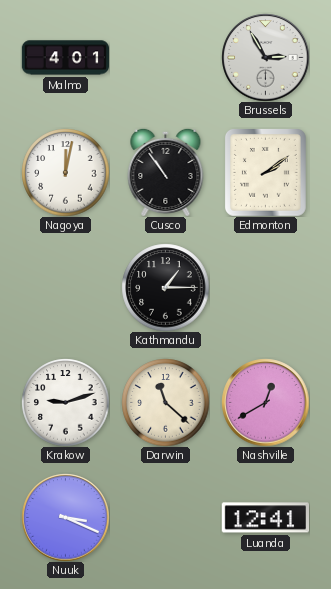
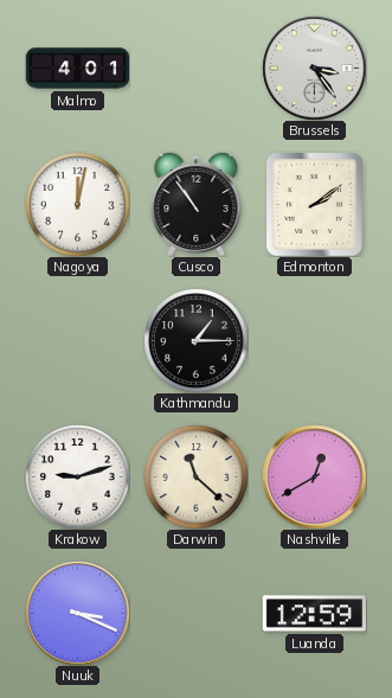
Brussels: 2:55 -> 3:24 (314, 68)
Luanda: 12:41 -> 12:59 (314, 614)
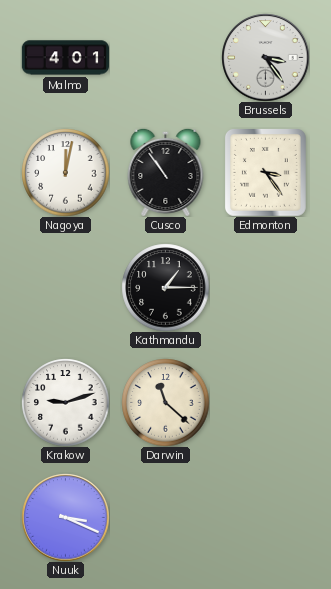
Edmonton: 2:09 -> 3:24 (265, 172)
Nashville: 12:40 -> none (314, 476)
Luanda: 12:59 -> none (314, 614)
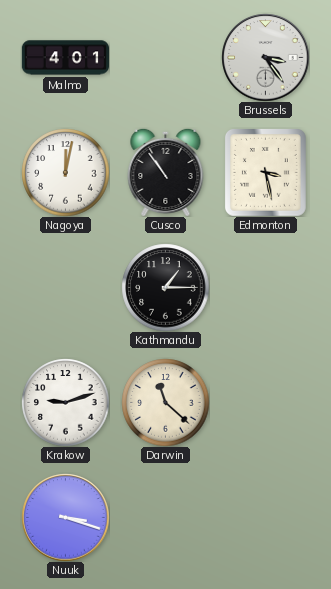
Edmonton: 3:24 -> 3:28 (265, 172)
Nuuk: 3:19 -> 3:18 (65, 517)
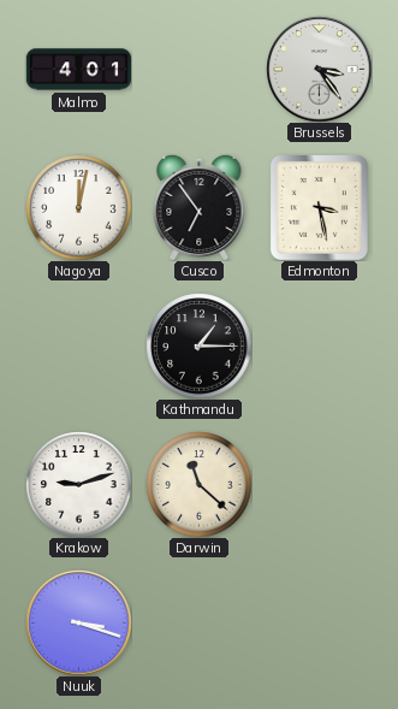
Cusco: 10:54 -> 6:54 (200, 207)
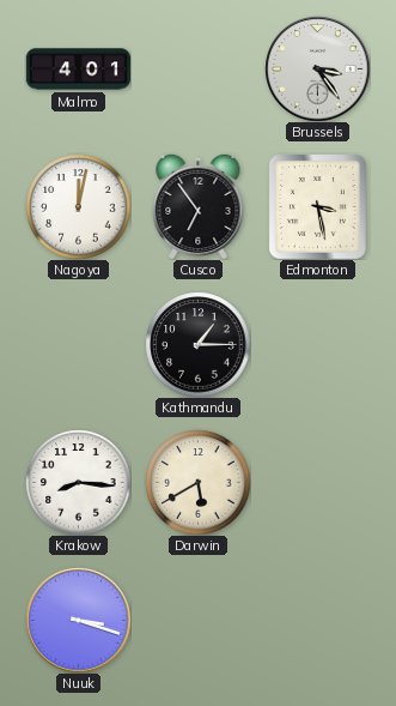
Krakow: 9:12 -> 8:16 (78, 482)
Darwin: 11:22 -> 5:40 (197, 482)
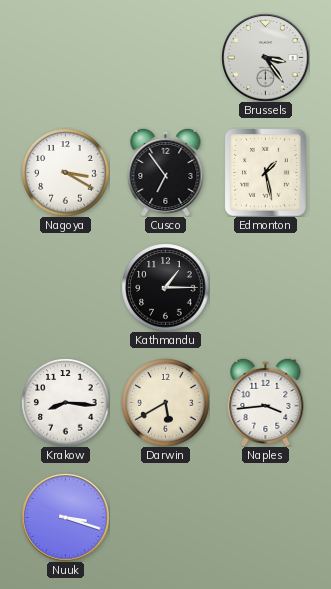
Malmo: 4:01 -> none (78, 70)
Nagoya: 12:02 -> 3:20 (65, 172)
Edmonton: 3:28 -> 1:28 (265, 172)
Naples: none -> 3:44 (266, 402)
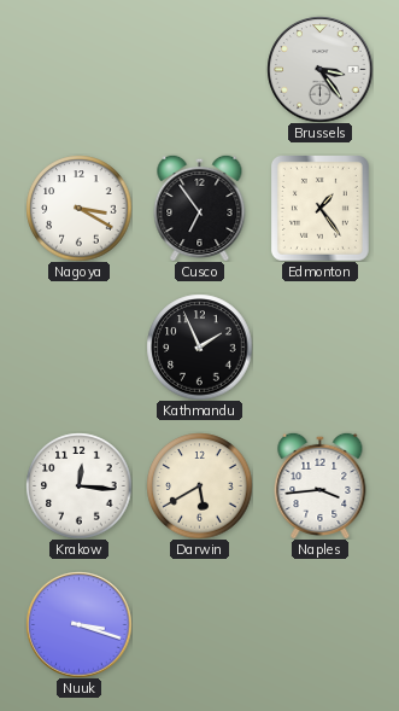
Edmonton: 1:28 -> 1:24 (319, 208)
Kathmandu: 1:15 -> 1:56 (199, 346)
Krakow: 8:16 -> 12:16 (78, 485)
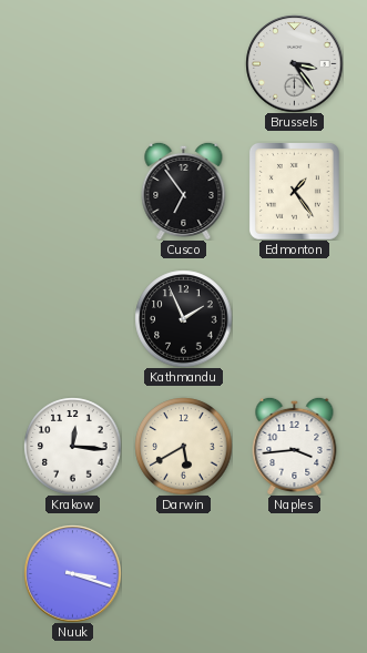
Nagoya: 3:20 -> none (78, 208)
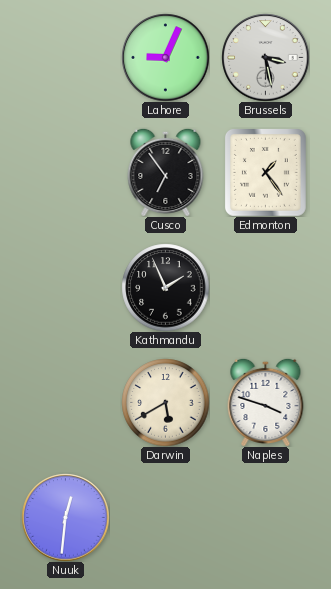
Lahore: none -> 9:04 (165, 57)
Brussels: 3:24 -> 3:28 (265, 57)
Krakow: 12:16 -> none (72, 446)
Naples: 3:44 -> 3:48 (266, 402)
Nuuk: 3:18 -> 12:31 (65, 517)
